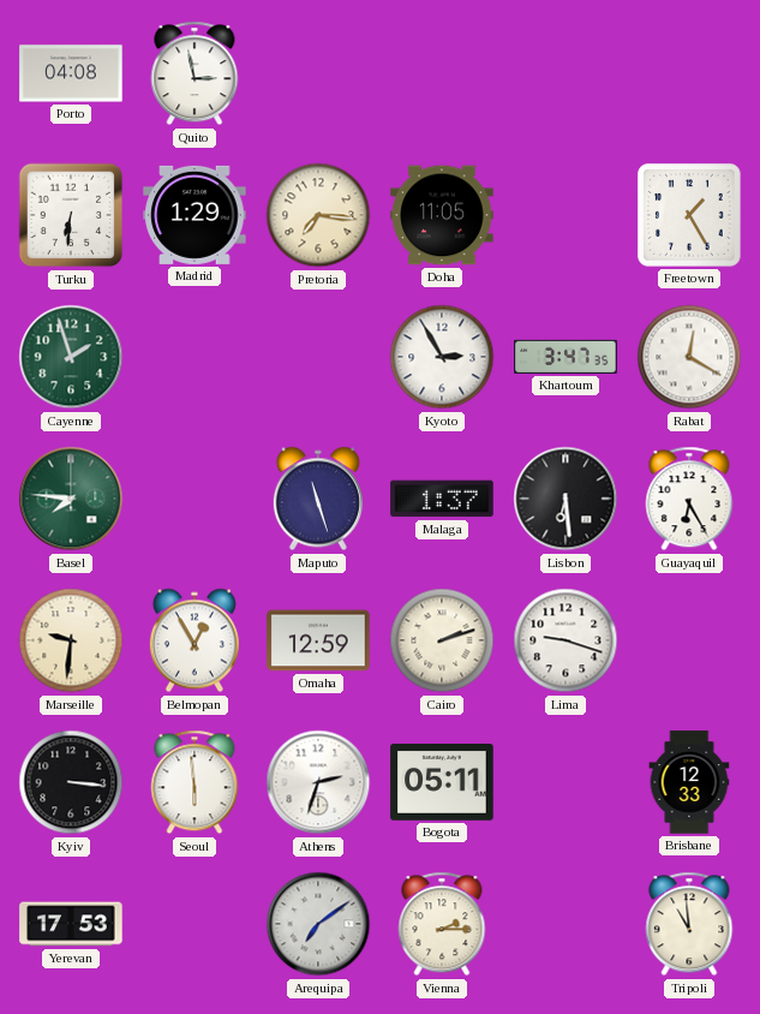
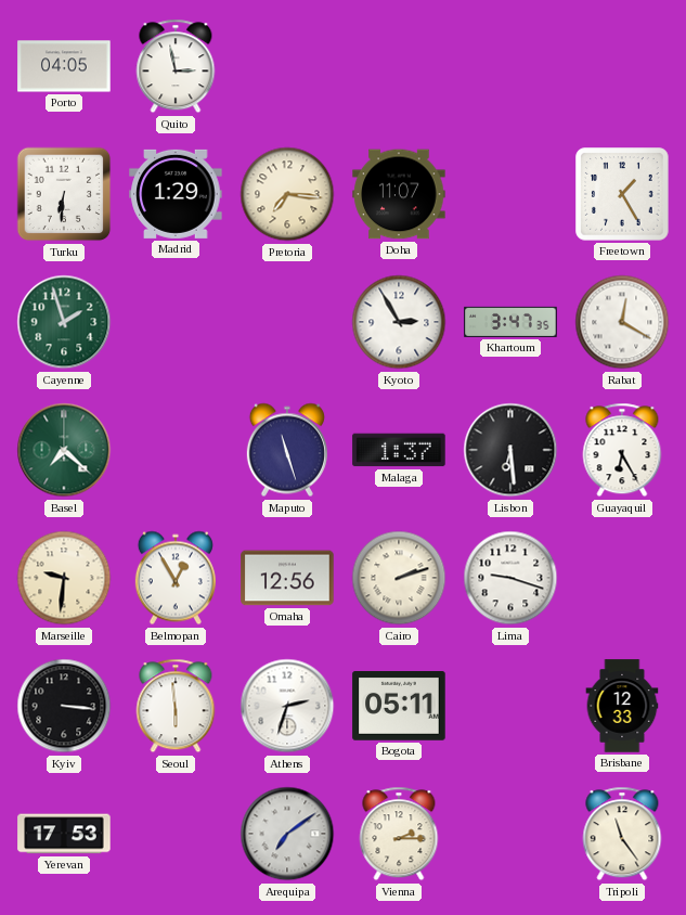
Porto: 04:08 -> 04:05 (64, 66)
Doha: 11:05 -> 11:07 (399, 194)
Basel: 7:46 -> 7:22 (64, 450)
Omaha: 12:59 -> 12:56 (287, 578)
Tripoli: 10:59 -> 11:24 (622, 834)
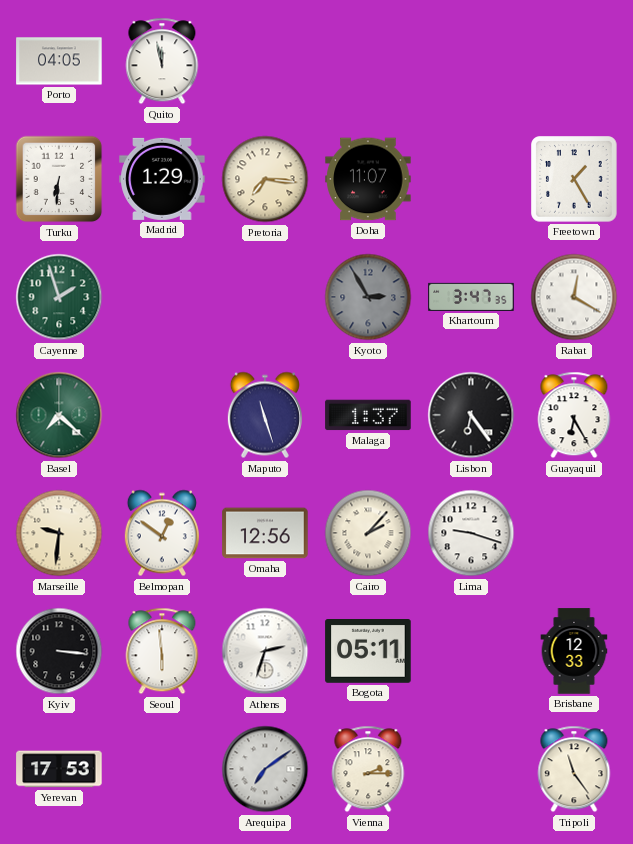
Quito: 2:58 -> 11:58 (162, 61)
Kyoto dial: white -> grey (368, 297)
Lisbon: 6:29 -> 6:24 (471, 415)
Belmopan: 12:55 -> 12:51 (162, 533)
Cairo: 2:12 -> 2:07 (368, 533)
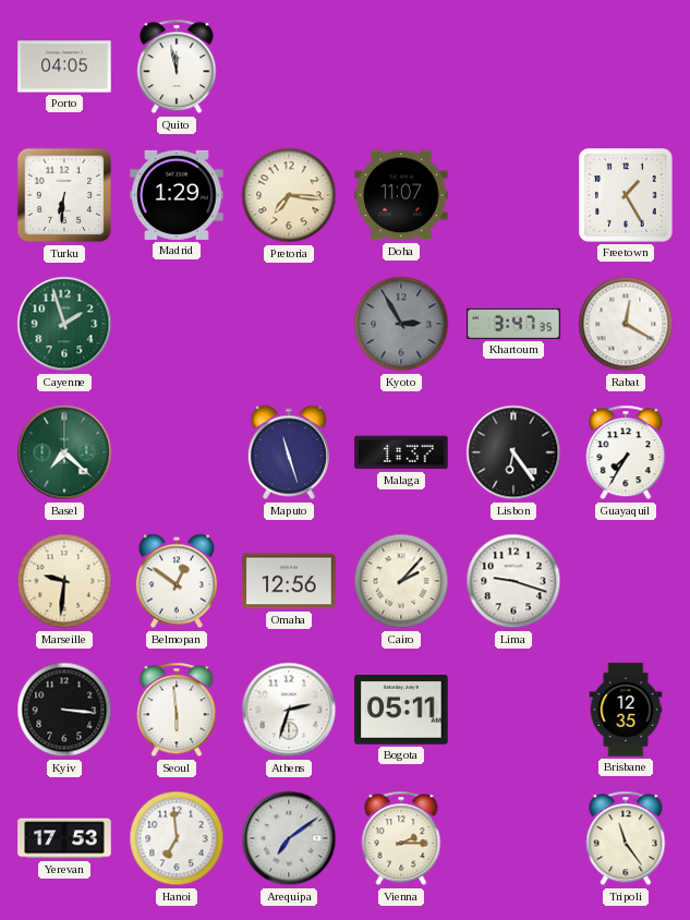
Guayaquil: 6:25 -> 7:35 (626, 452)
Brisbane: 12:33 -> 12:35 (626, 710)
Hanoi: none -> 6:59 (177, 838)
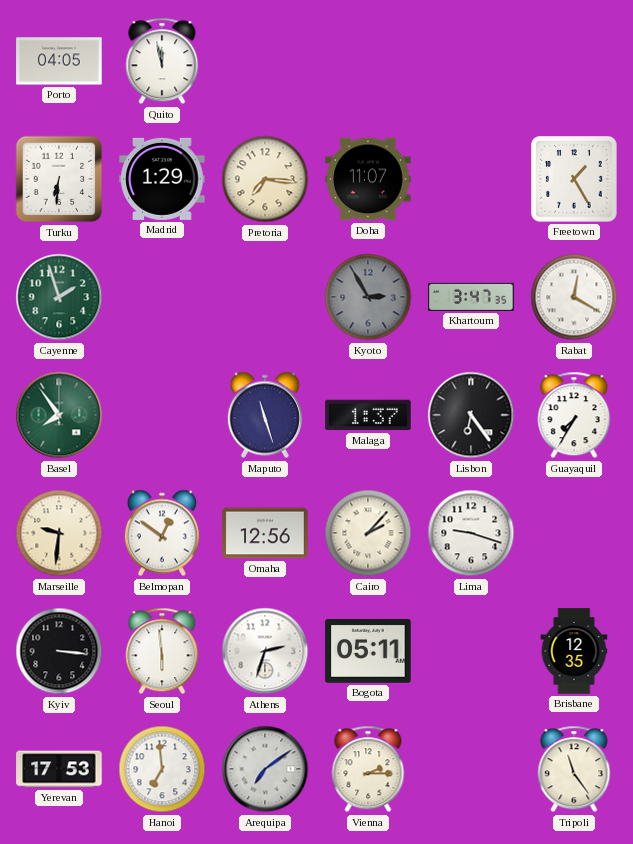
Basel: 7:22 -> 7:54 (59, 415)
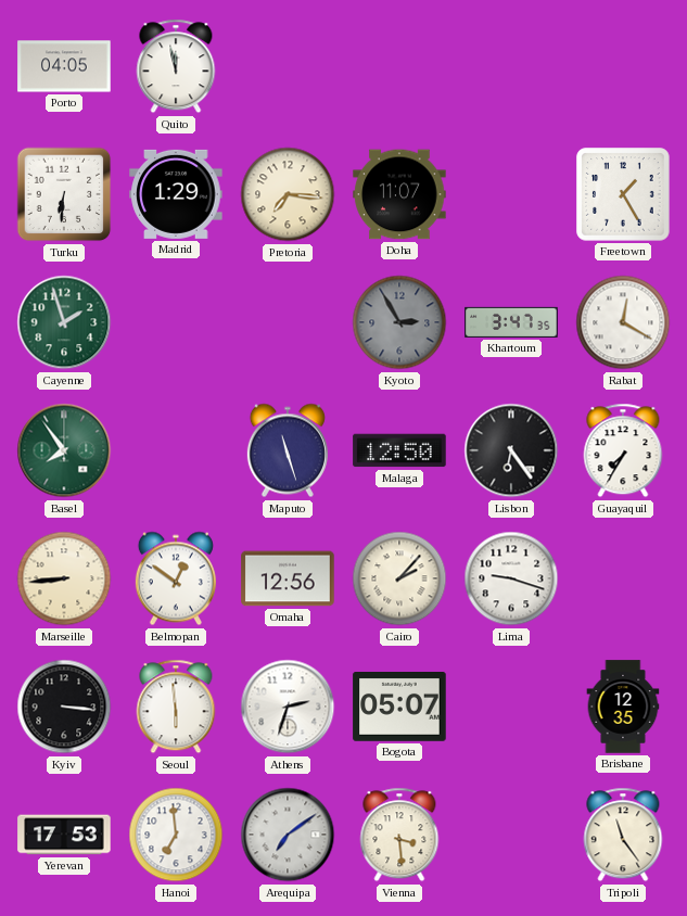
Malaga: 1:37 -> 12:50 (399, 450)
Marseille: 9:31 -> 8:44 (64, 578)
Bogota: 05:11 -> 05:07 (399, 707)
Vienna: 2:15 -> 3:29 (399, 835)
